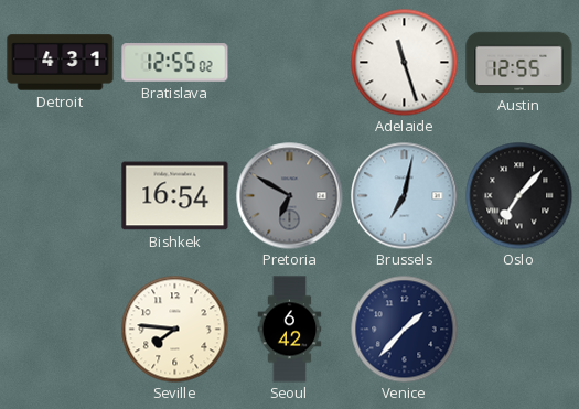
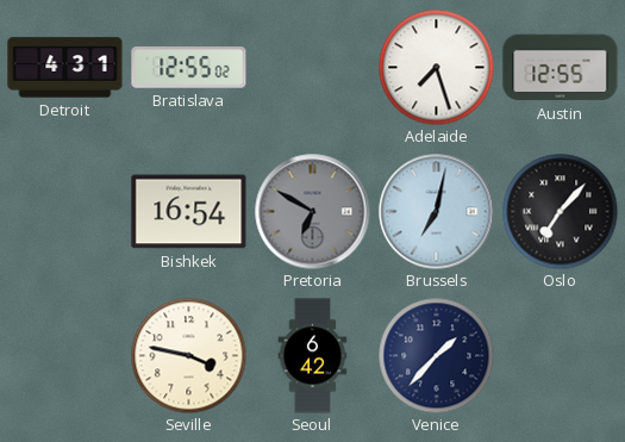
Adelaide: 11:27 -> 7:27 (436, 67)
Seville: 7:46 -> 3:47 (188, 355)
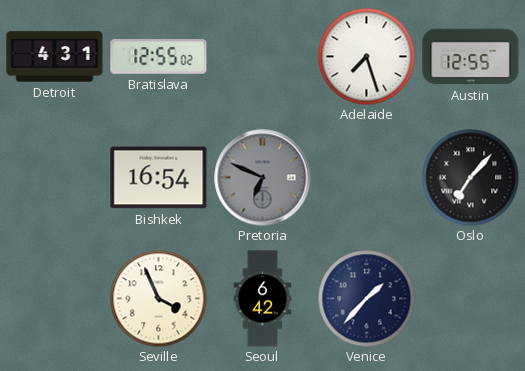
Pretoria: 6:50 -> 6:49 (263, 178)
Brussels: 7:02 -> none (437, 212)
Seville: 3:47 -> 3:56 (158, 298)
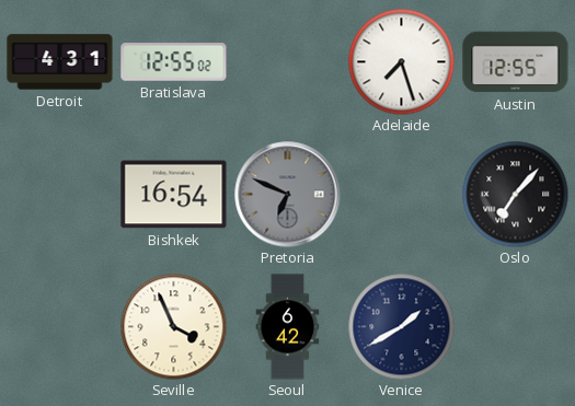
Venice: 1:37 -> 1:40 (401, 326)
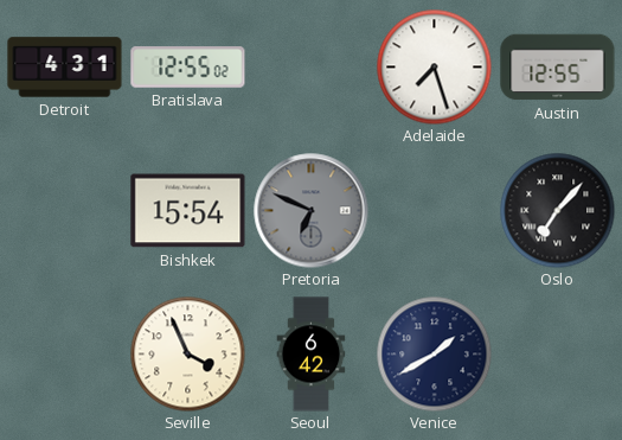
Bishkek: 16:54 -> 15:54 (188, 211)
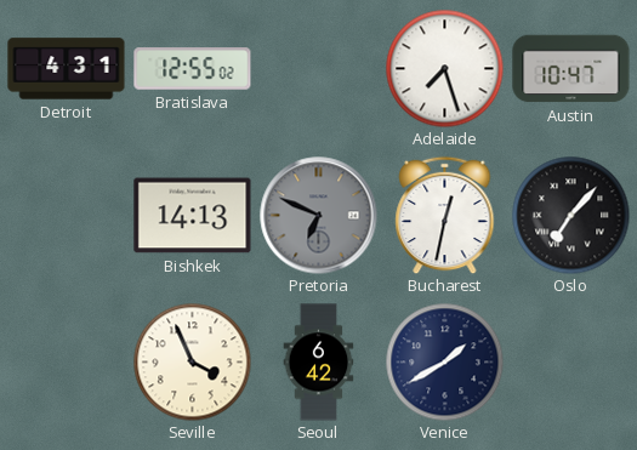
Austin: 12:55 -> 10:47 (571, 69)
Bishkek: 15:54 -> 14:13 (193, 216)
Bucharest: none -> 12:32 (445, 215)
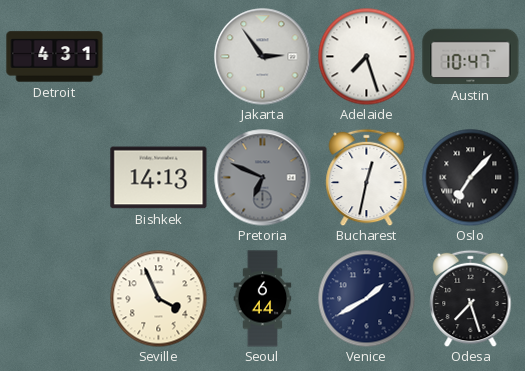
Bratislava: 12:55 -> none (193, 69)
Jakarta: none -> 2:54 (263, 57)
Seoul: 6:42 -> 6:44 (263, 299)
Odesa: none -> 7:27 (471, 298)
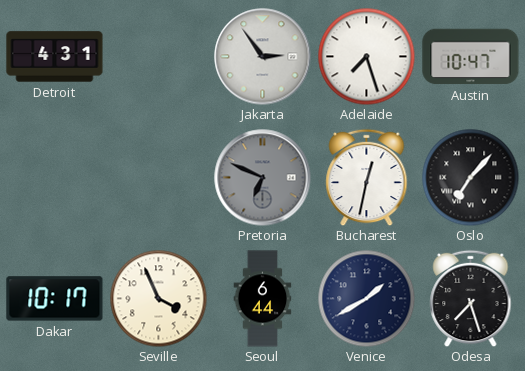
Bishkek: 14:13 -> none (159, 178)
Dakar: none -> 10:17 (55, 299)
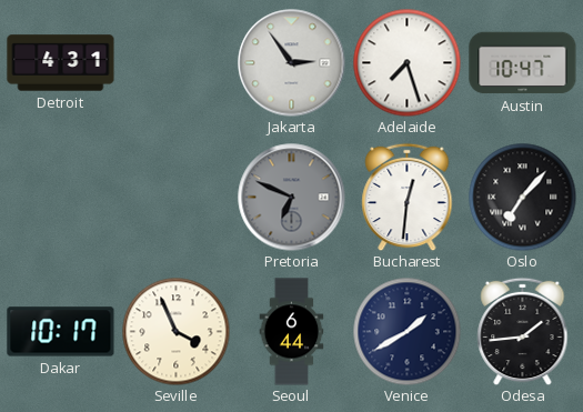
Bucharest: 12:32 -> 12:31 (408, 197)
Odesa: 7:27 -> 1:44 (523, 331)
